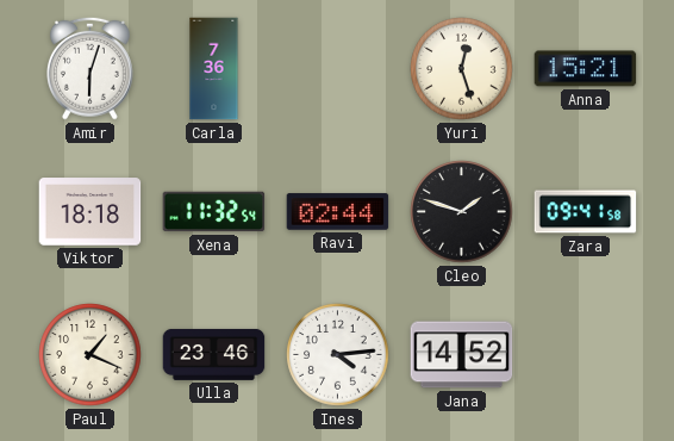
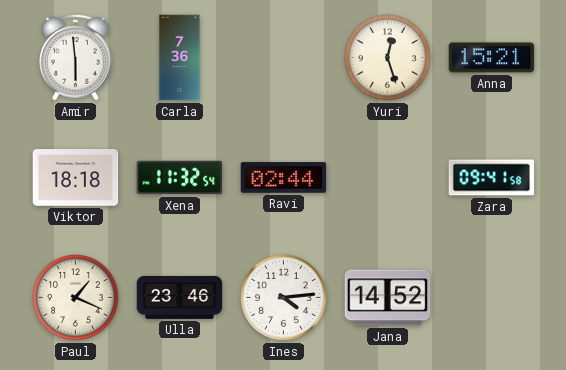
Amir: 6:03 -> 5:59 (76, 57)
Cleo: 1:48 -> none (462, 212)
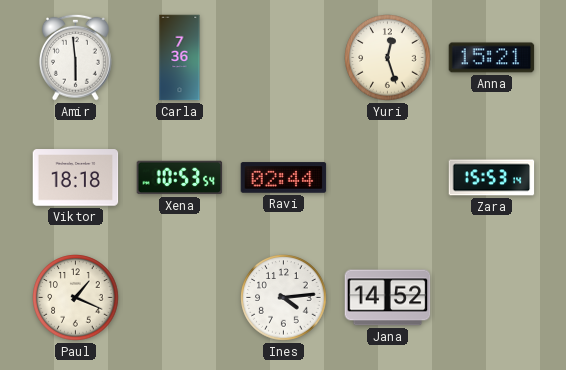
Xena: 11:32 -> 10:53 (180, 178)
Zara: 09:41 -> 15:53 (492, 178)
Ulla: 23:46 -> none (180, 297)
